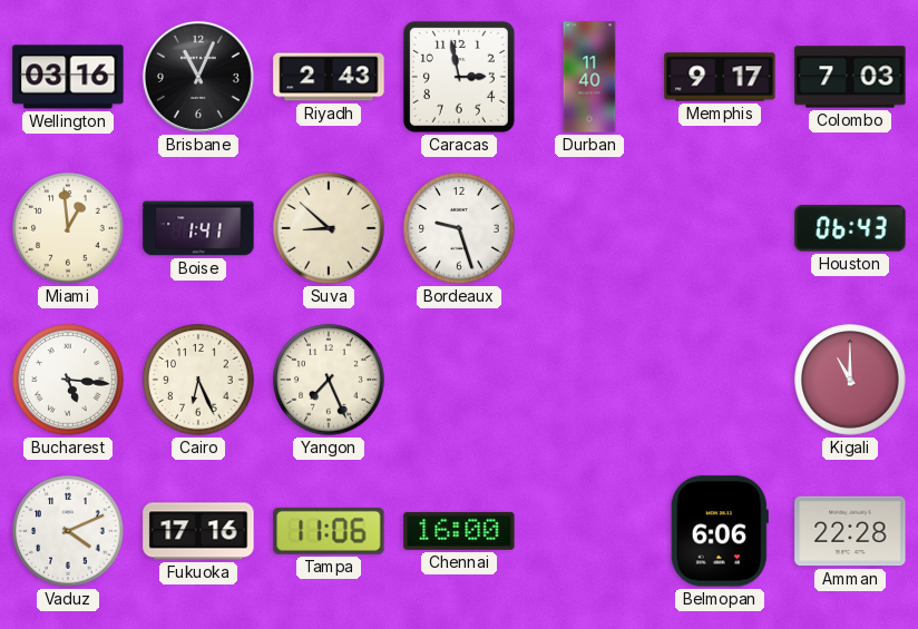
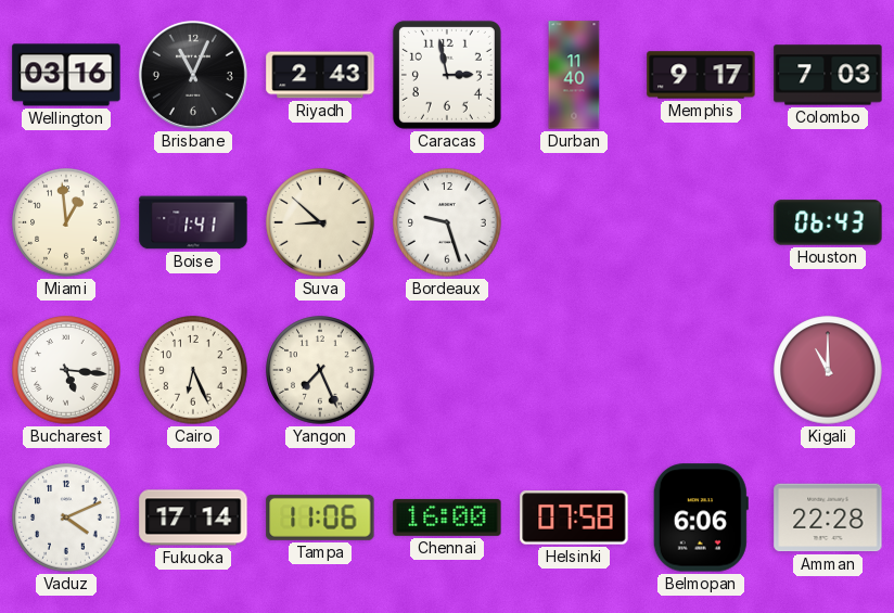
Fukuoka: 17:16 -> 17:14 (193, 518)
Helsinki: none -> 07:58 (574, 518)
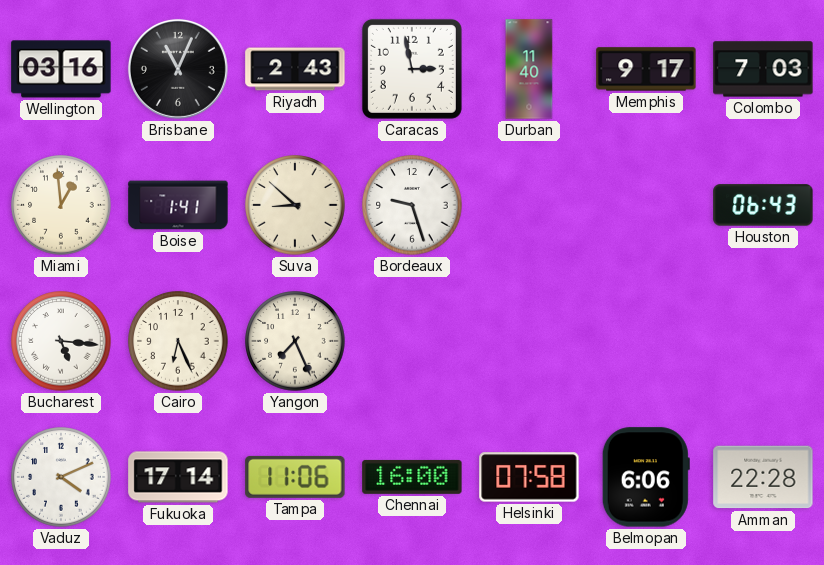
Kigali: 11:00 -> none (828, 370)
